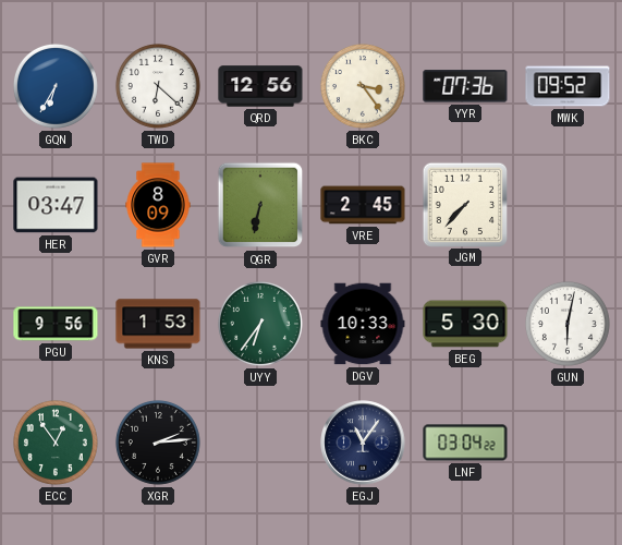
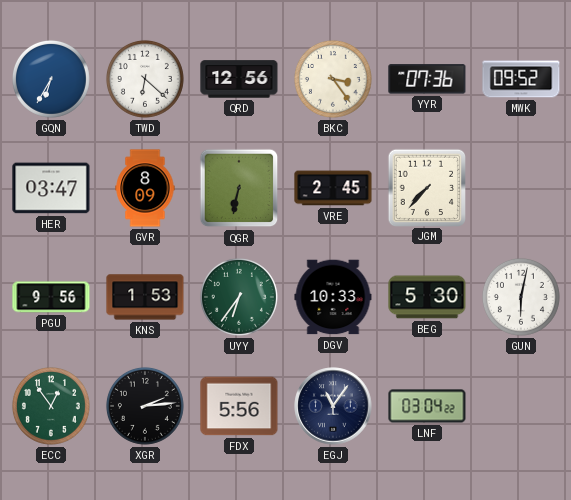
FDX: none -> 5:56 (239, 406)
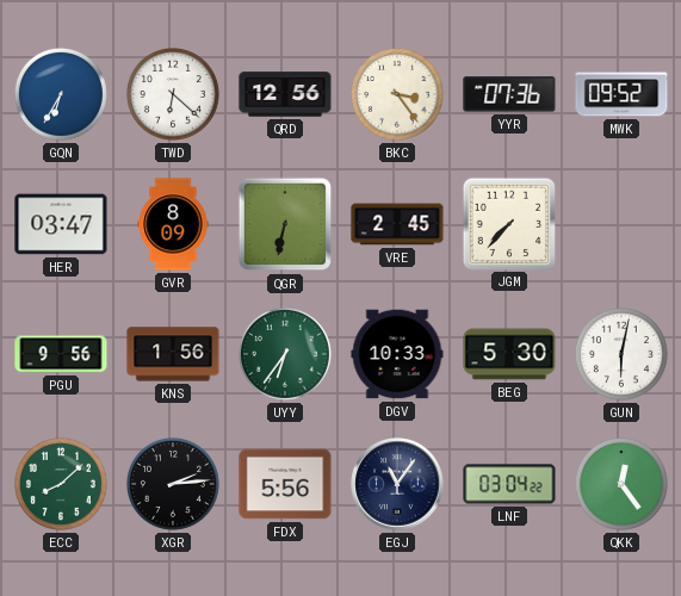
KNS: 1:53 -> 1:56 (173, 354)
ECC: 12:54 -> 8:08 (61, 484)
QKK: none -> 12:24 (621, 484)
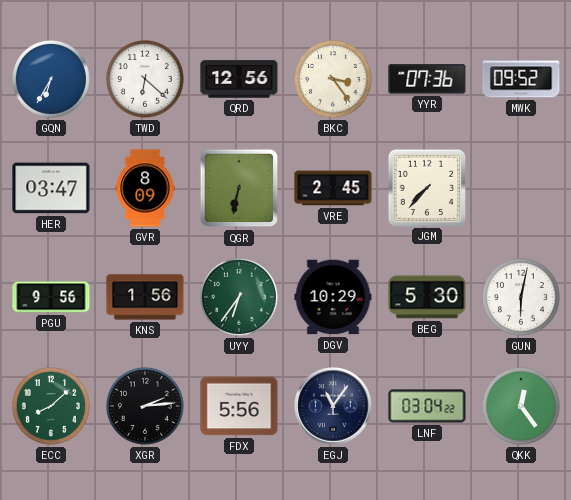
DGV: 10:33 -> 10:29 (333, 297)
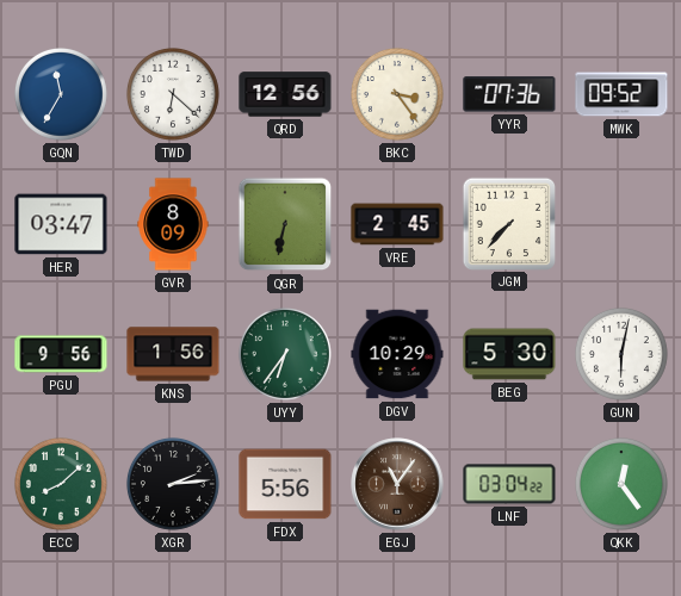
GQN: 6:35 -> 11:35 (61, 94)
EGJ dial: navy -> brown (397, 484)
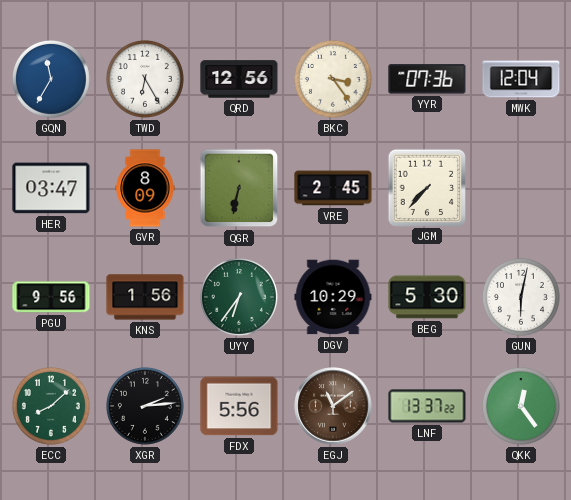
TWD: 6:22 -> 6:25 (145, 79)
MWK: 09:52 -> 12:04 (521, 79)
EGJ: 11:06 -> 11:09 (333, 406)
LNF: 03:04 -> 13:37 (427, 406)
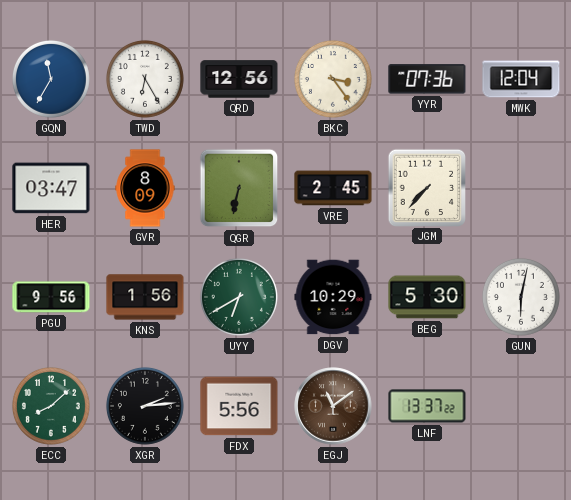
UYY: 6:36 -> 6:40 (239, 297)
QKK: 12:24 -> none (521, 406)
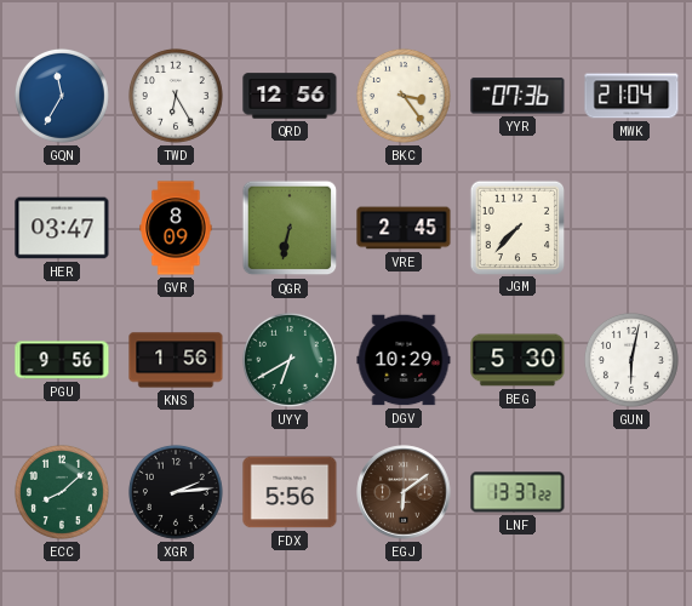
MWK: 12:04 -> 21:04 (631, 96)
EGJ: 11:09 -> 6:09 (404, 492)
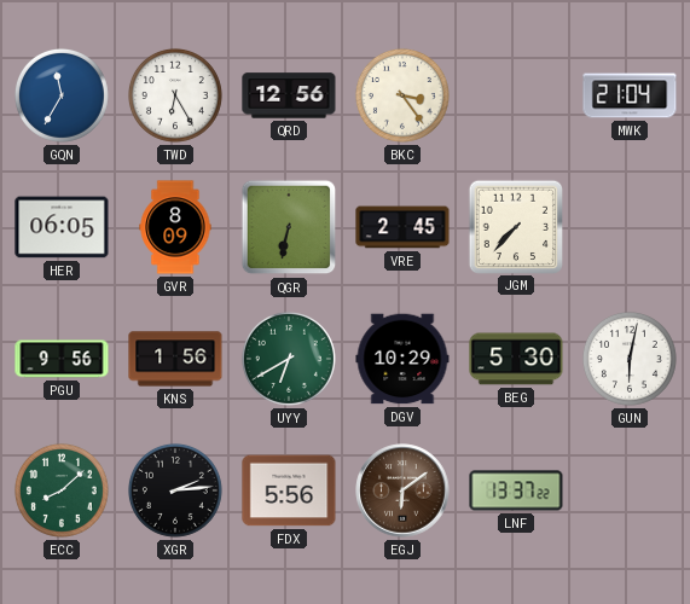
YYR: 07:36 -> none (517, 96)
HER: 03:47 -> 06:05 (62, 227)
